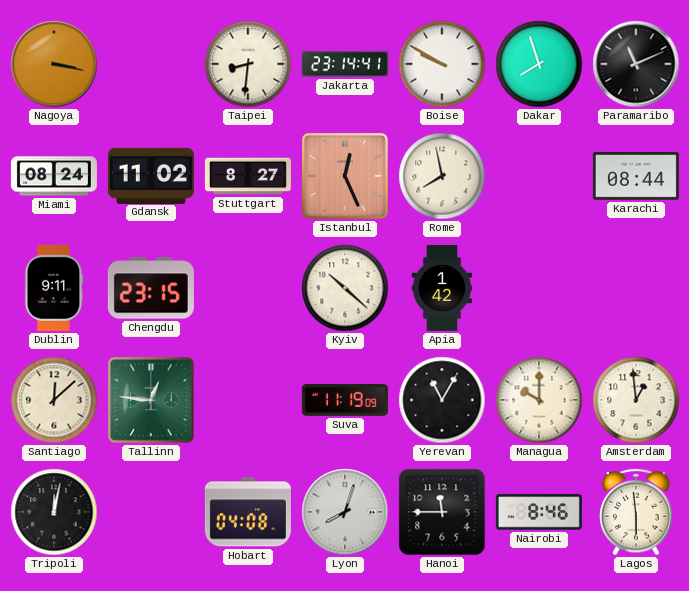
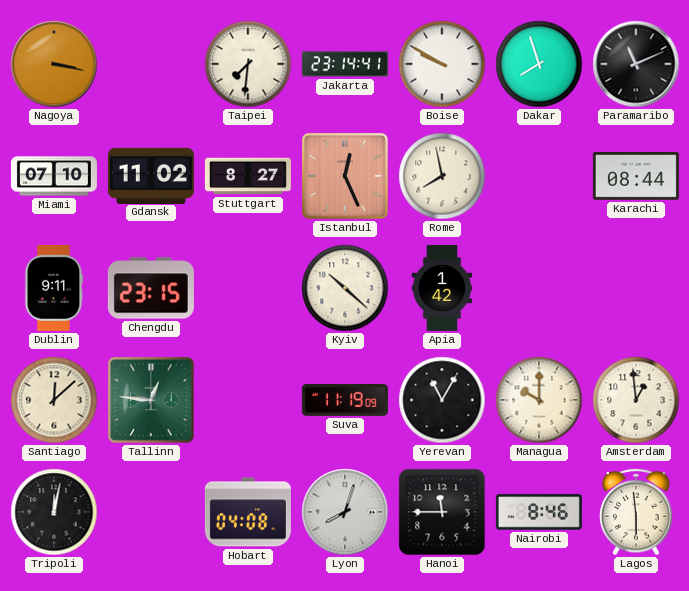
Taipei: 8:31 -> 7:31 (248, 64)
Miami: 08:24 -> 07:10 (54, 176)
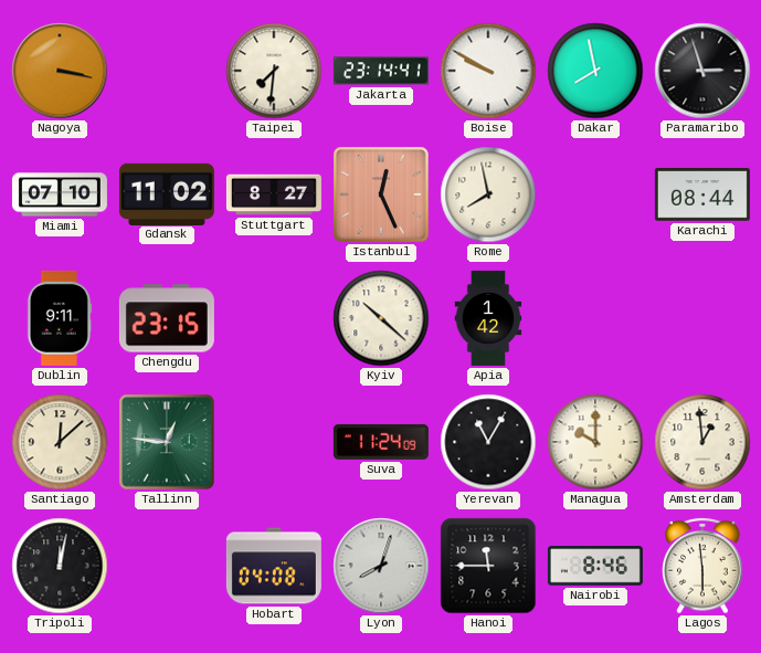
Dakar: 7:57 -> 7:58 (595, 71)
Paramaribo: 11:11 -> 2:57 (702, 71)
Suva: 11:19 -> 11:24 (381, 442)
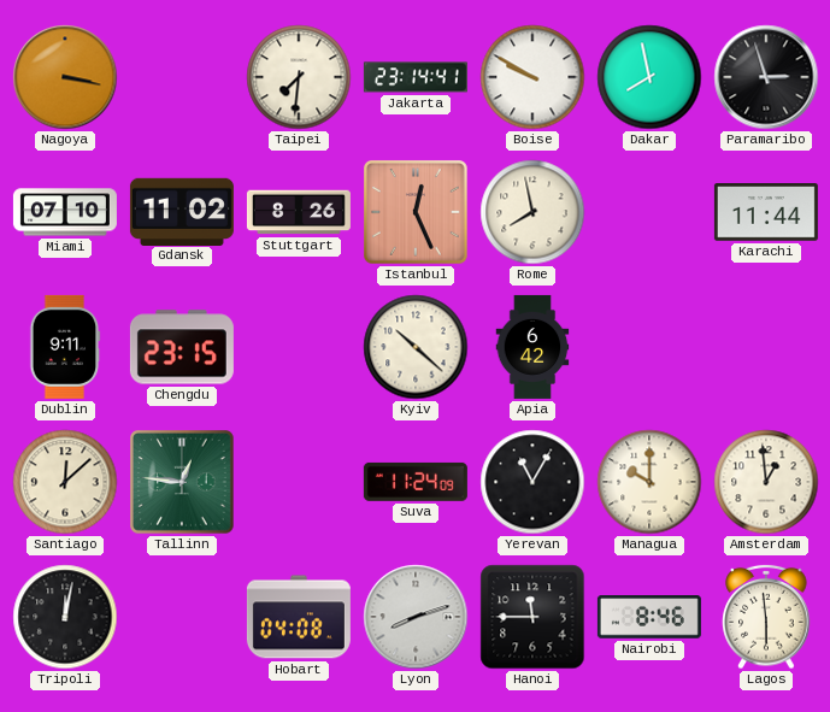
Stuttgart: 8:27 -> 8:26 (299, 212)
Karachi: 08:44 -> 11:44 (766, 213)
Apia: 1:42 -> 6:42 (532, 347)
Lyon: 8:03 -> 8:12 (416, 617)
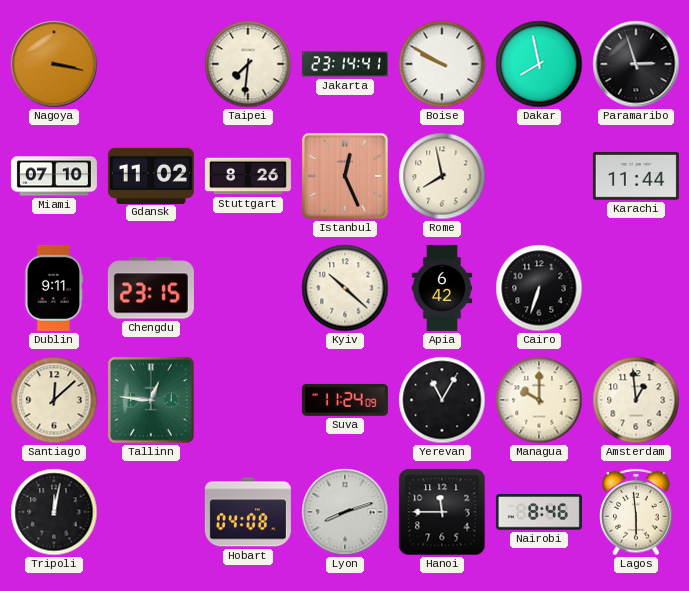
Cairo: none -> 6:33 (539, 288)
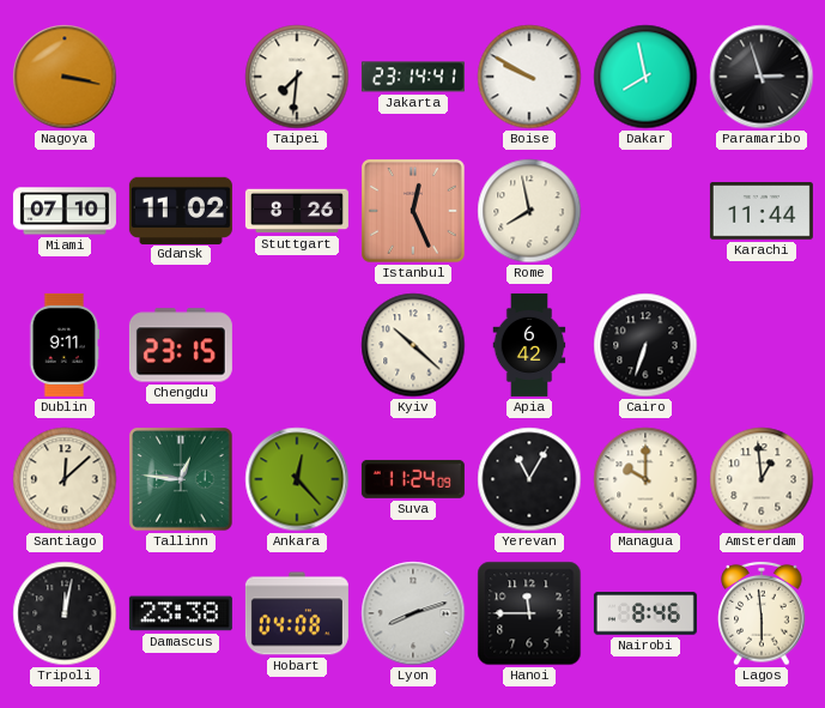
Ankara: none -> 12:23 (297, 479)
Damascus: none -> 23:38 (181, 613)
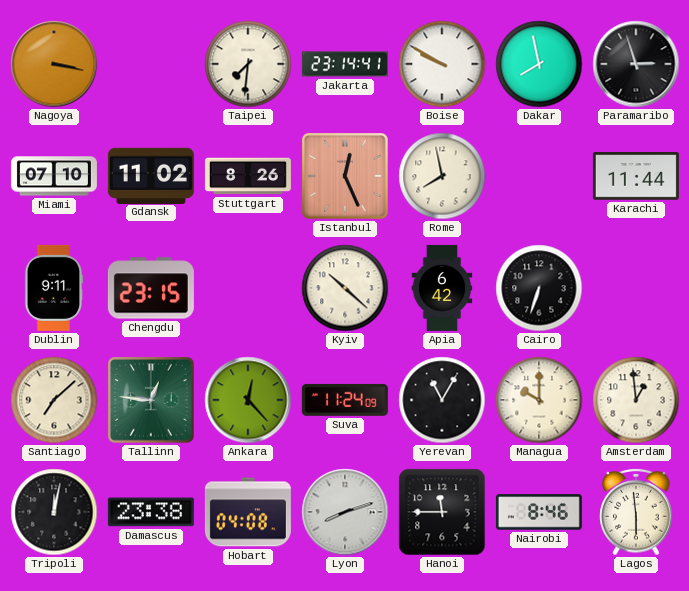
Santiago: 12:08 -> 7:08 (54, 400)
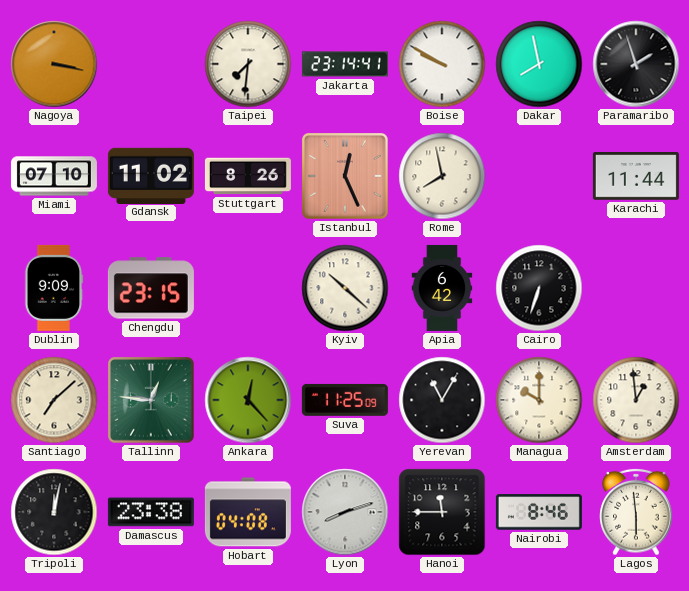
Paramaribo: 2:57 -> 1:57 (636, 64)
Dublin: 9:11 -> 9:09 (54, 288)
Suva: 11:24 -> 11:25 (345, 400)
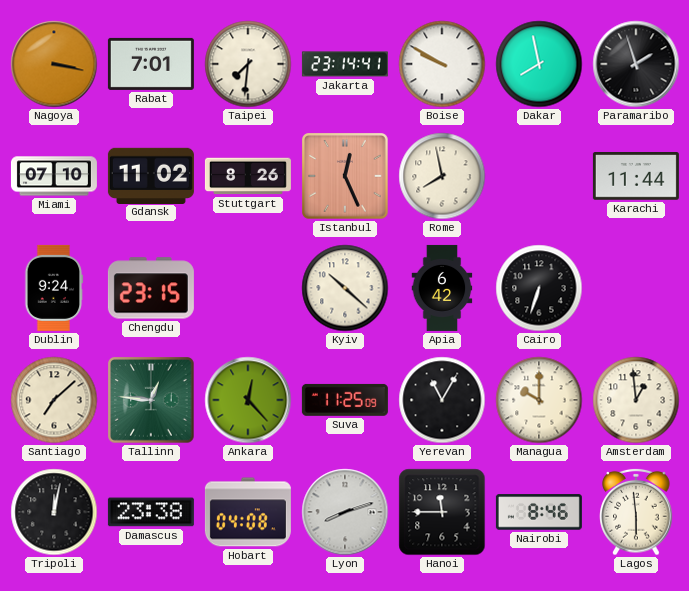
Rabat: none -> 7:01 (151, 64)
Dublin: 9:09 -> 9:24 (54, 288)
